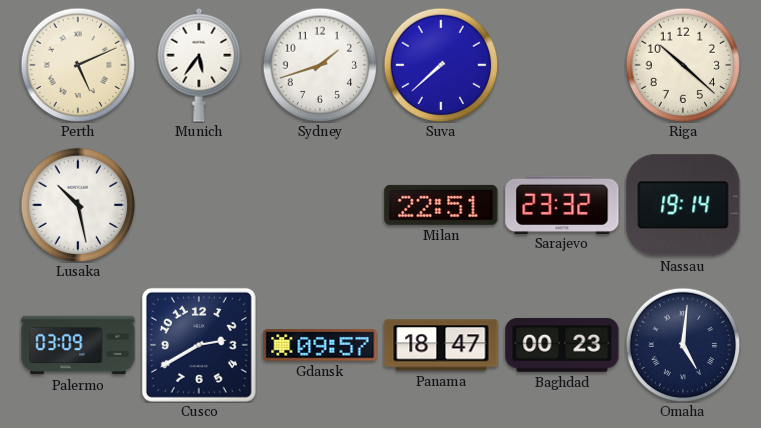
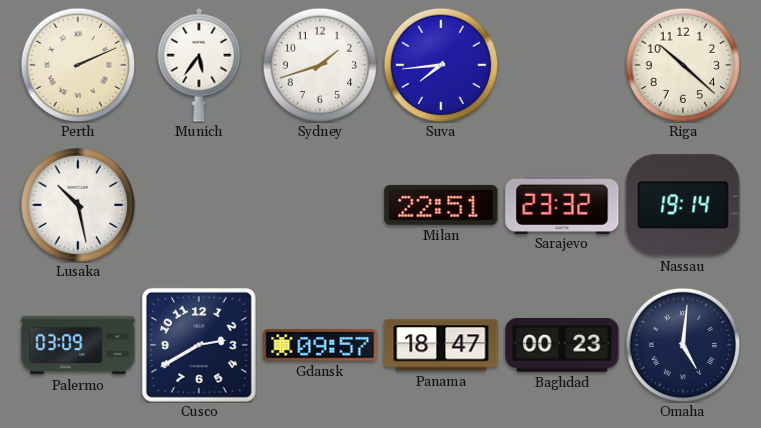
Perth: 5:11 -> 2:11 (78, 65)
Suva: 7:38 -> 7:44 (441, 65)
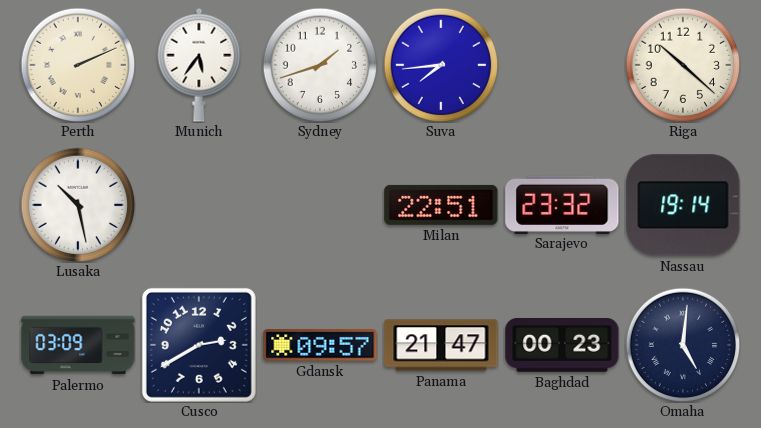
Panama: 18:47 -> 21:47 (441, 345)
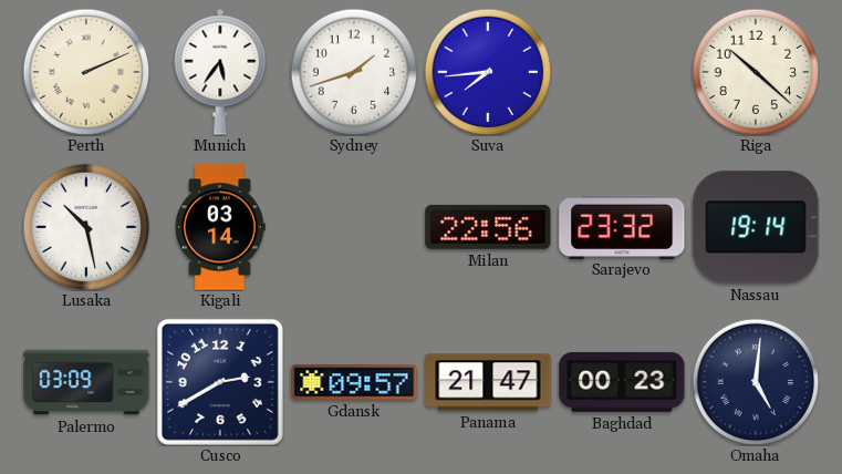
Kigali: none -> 03:14 (220, 227)
Milan: 22:51 -> 22:56 (488, 227)
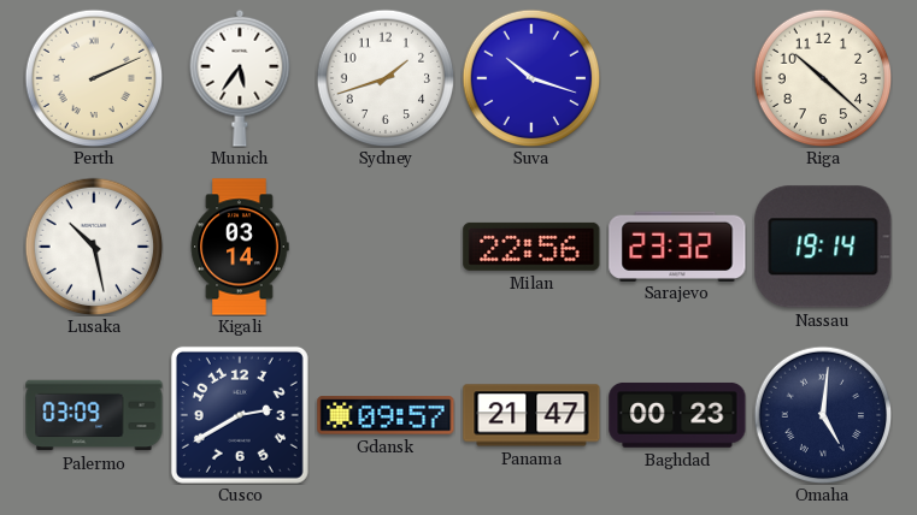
Suva: 7:44 -> 10:18 (531, 78)
